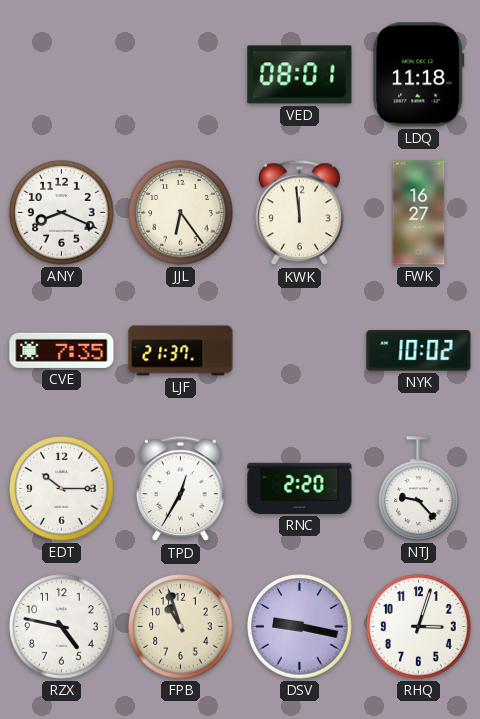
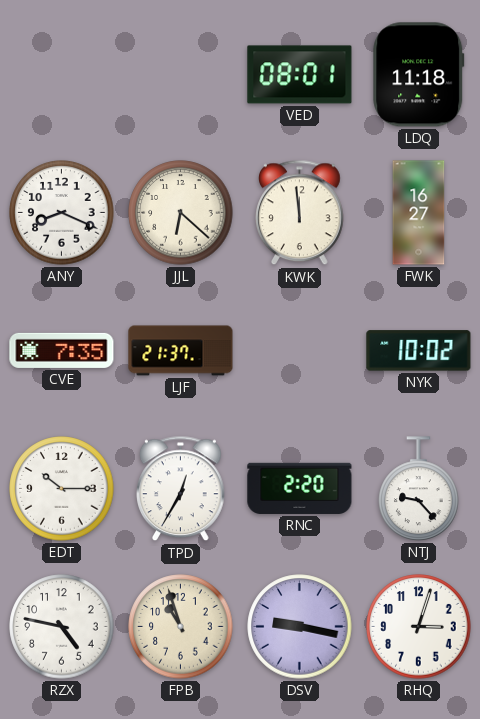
JJL: 6:24 -> 6:22 (181, 213)
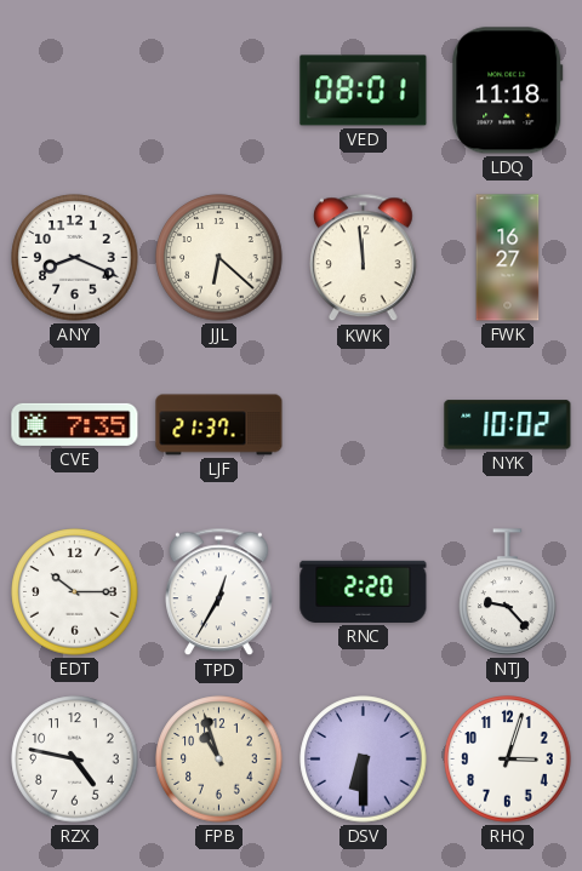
DSV: 9:17 -> 6:30 (364, 760)
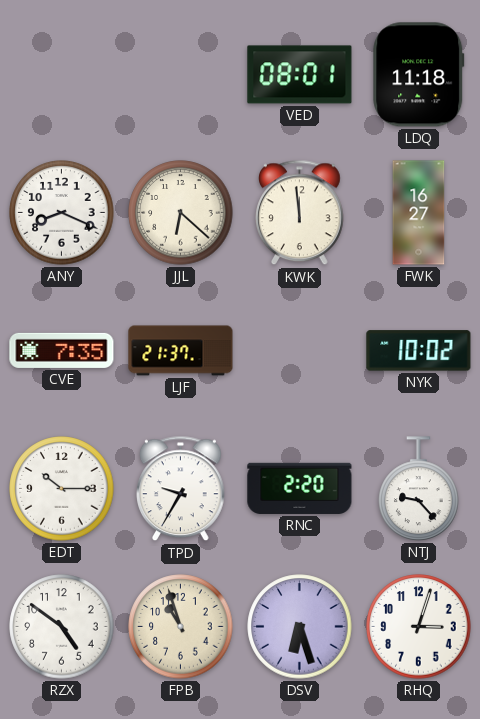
TPD: 12:35 -> 9:35 (181, 489)
RZX: 4:47 -> 4:51 (62, 627)
DSV: 6:30 -> 6:27 (300, 627)
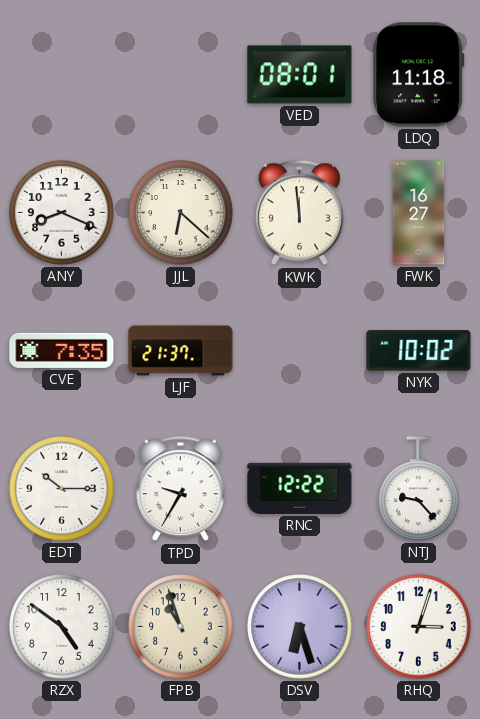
RNC: 2:20 -> 12:22 (300, 488)
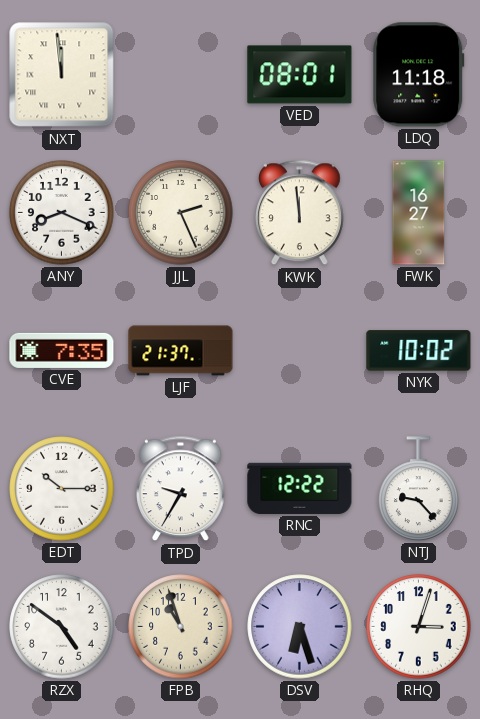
NXT: none -> 11:59 (62, 75)
JJL: 6:22 -> 2:26 (181, 213)
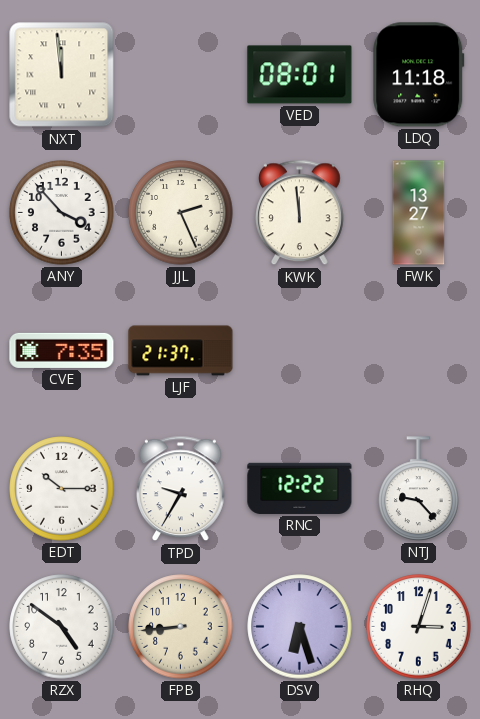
ANY: 8:19 -> 3:53 (62, 213)
FWK: 16:27 -> 13:27 (419, 213)
NYK: 10:02 -> none (419, 351)
FPB: 10:57 -> 8:44 (181, 627)
